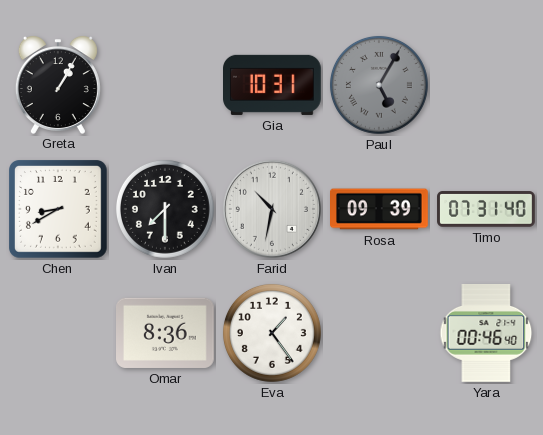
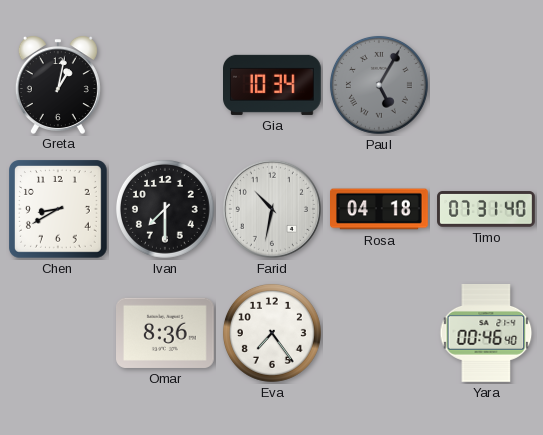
Greta: 1:05 -> 1:02 (58, 84)
Gia: 10:31 -> 10:34 (273, 85)
Rosa: 09:39 -> 04:18 (379, 209)
Eva: 1:24 -> 7:24 (272, 333)
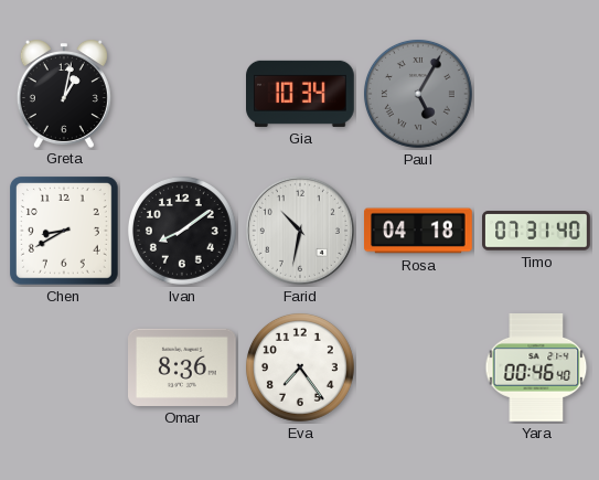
Ivan: 7:30 -> 8:09 (182, 231)
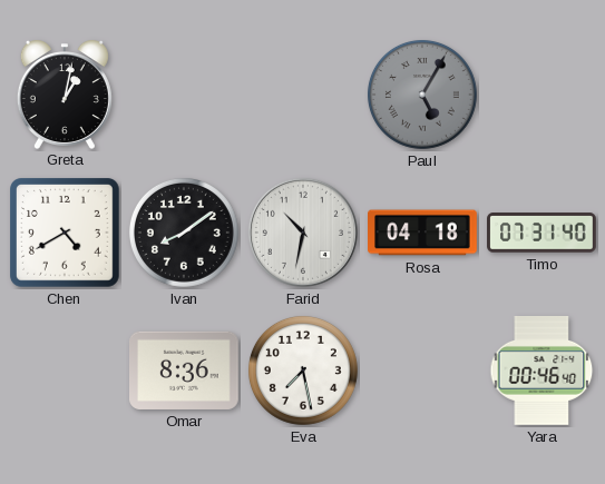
Gia: 10:34 -> none (301, 94)
Chen: 8:40 -> 4:40 (66, 234)
Eva: 7:24 -> 7:28 (303, 371)
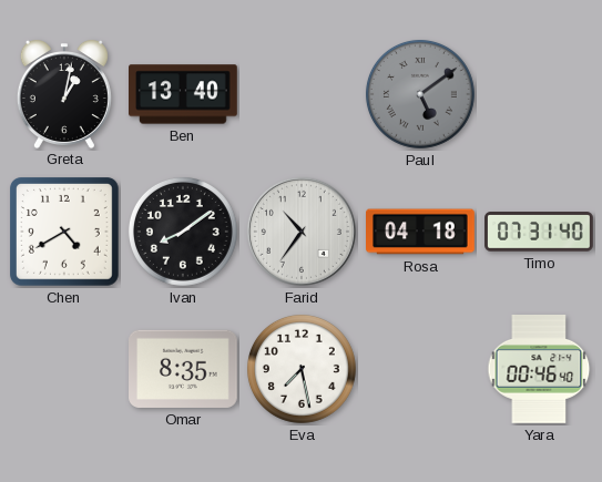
Ben: none -> 13:40 (184, 94)
Paul: 5:05 -> 5:09 (420, 94)
Farid: 10:32 -> 10:36 (302, 232)
Omar: 8:36 -> 8:35 (184, 369)
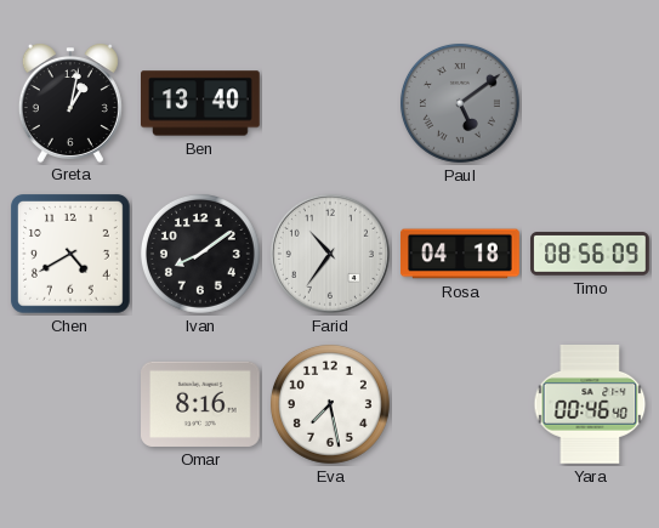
Timo: 07:31 -> 08:56 (590, 254)
Omar: 8:35 -> 8:16 (201, 404)
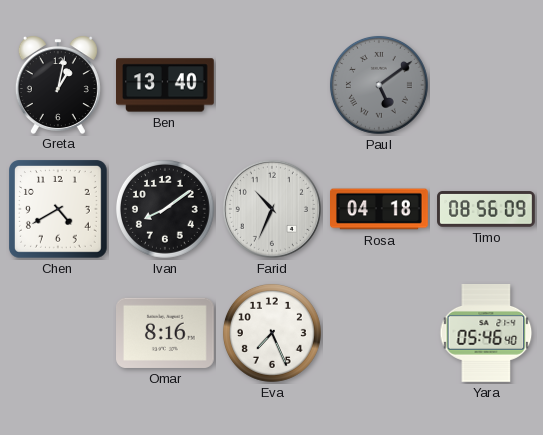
Farid: 10:36 -> 10:34 (272, 209)
Eva: 7:28 -> 7:26 (272, 333)
Yara: 00:46 -> 05:46 (486, 334)
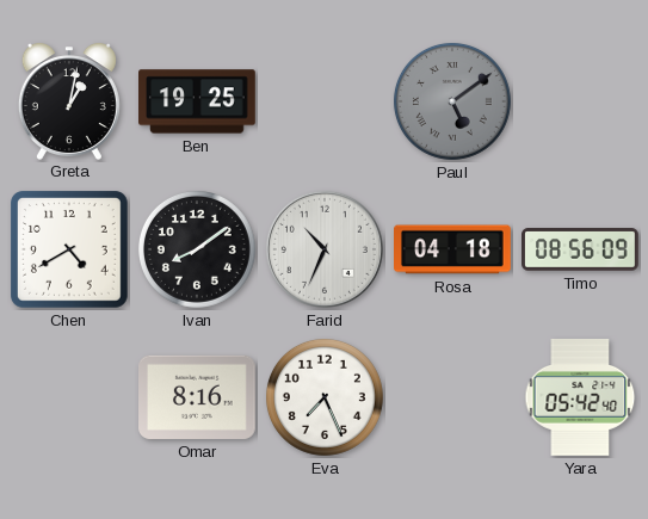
Ben: 13:40 -> 19:25 (198, 101)
Yara: 05:46 -> 05:42 (580, 398)
